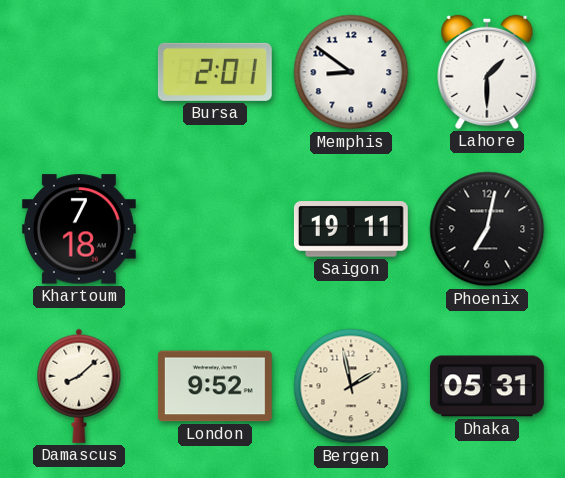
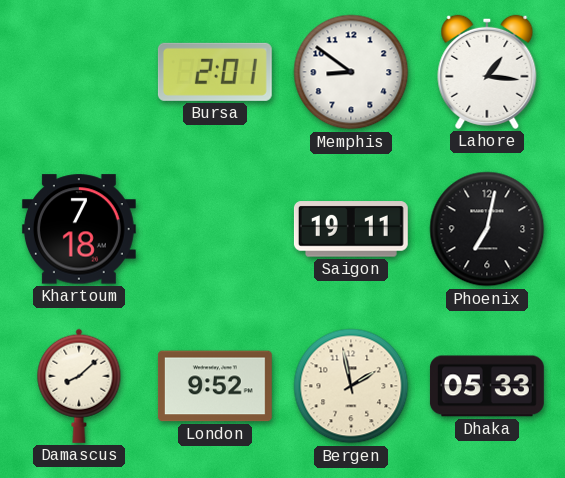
Lahore: 1:30 -> 1:16 (487, 72)
Dhaka: 05:31 -> 05:33 (487, 386)
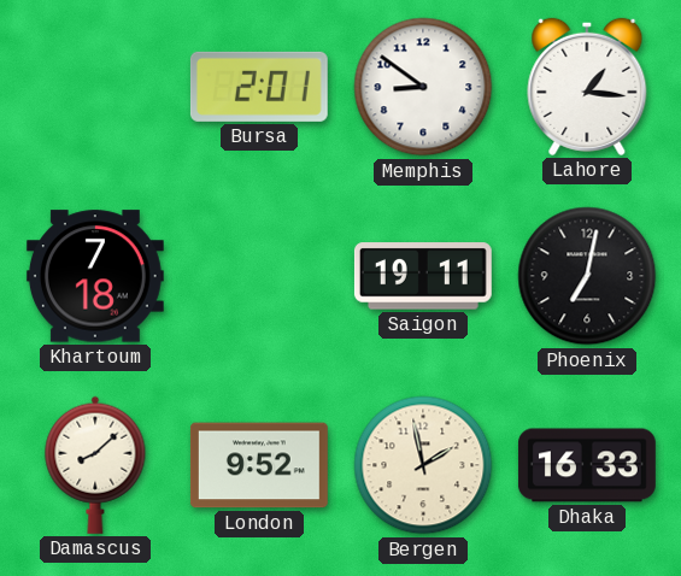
Dhaka: 05:33 -> 16:33 (587, 465)
